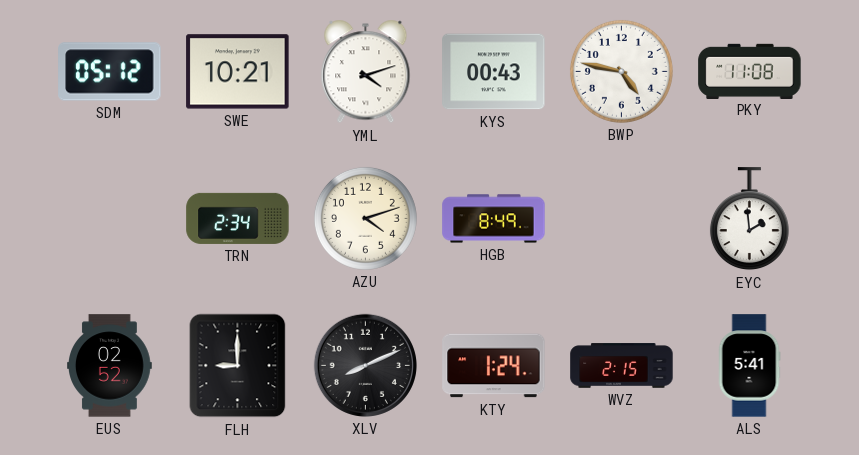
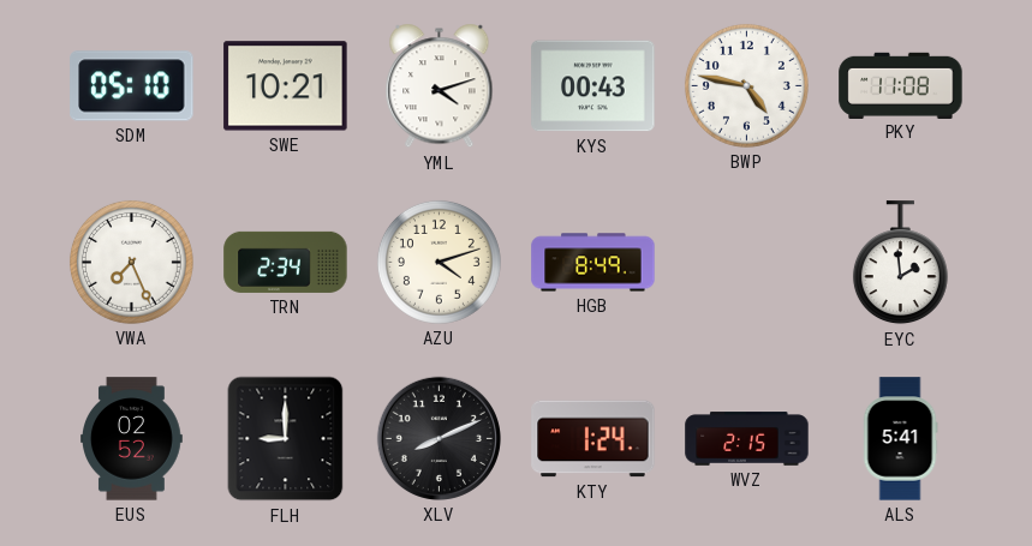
SDM: 05:12 -> 05:10 (132, 86)
VWA: none -> 7:26 (131, 262)
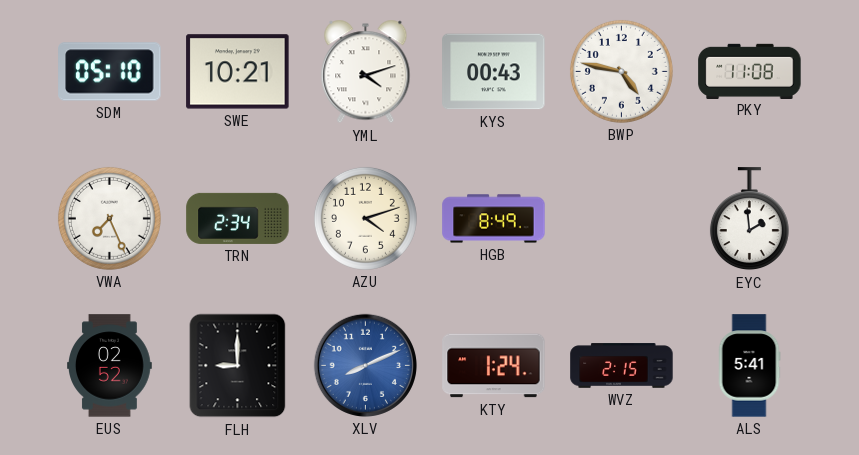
XLV dial: black -> blue (365, 365)
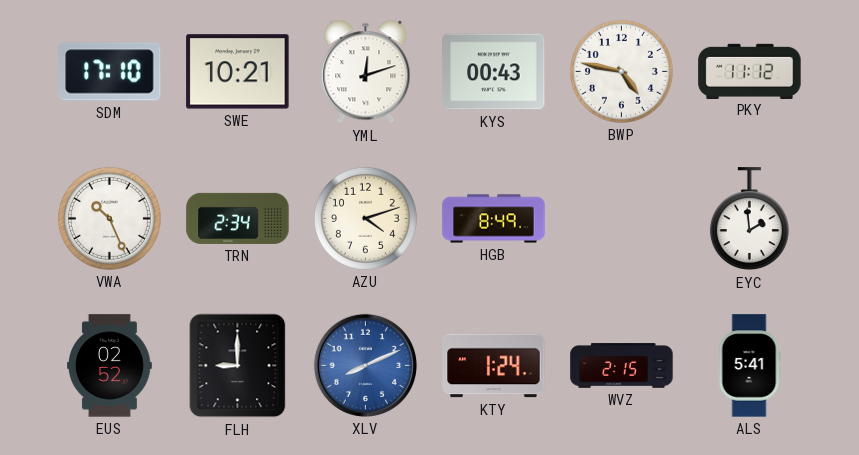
SDM: 05:10 -> 17:10 (110, 72)
YML: 4:12 -> 12:12 (366, 72)
PKY: 11:08 -> 11:12 (750, 71)
VWA: 7:26 -> 10:26 (109, 218)
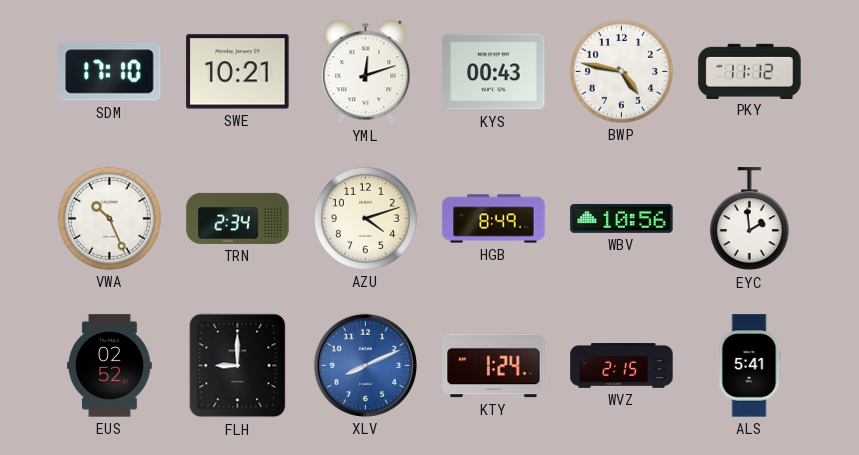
WBV: none -> 10:56 (622, 218)
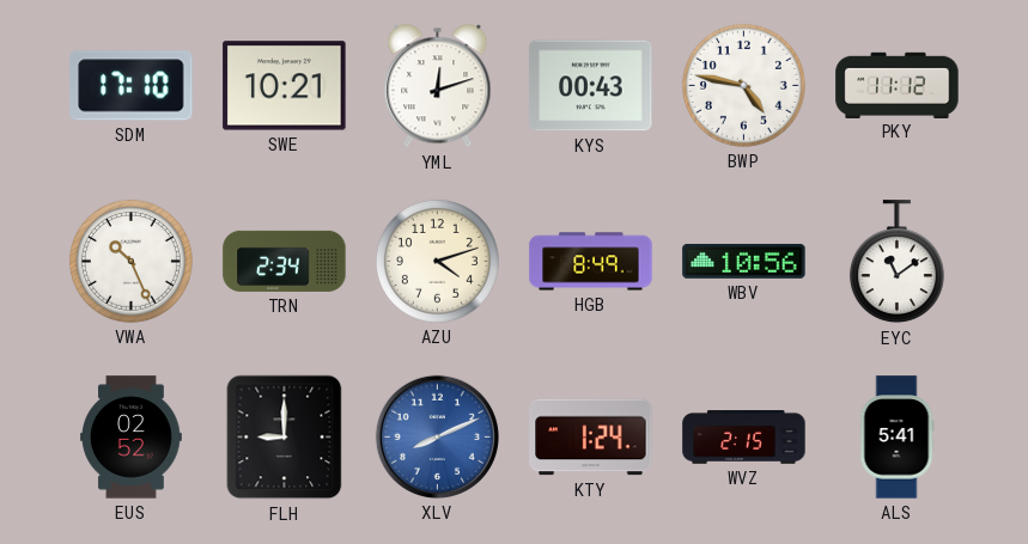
EYC: 1:59 -> 11:09 (896, 262)
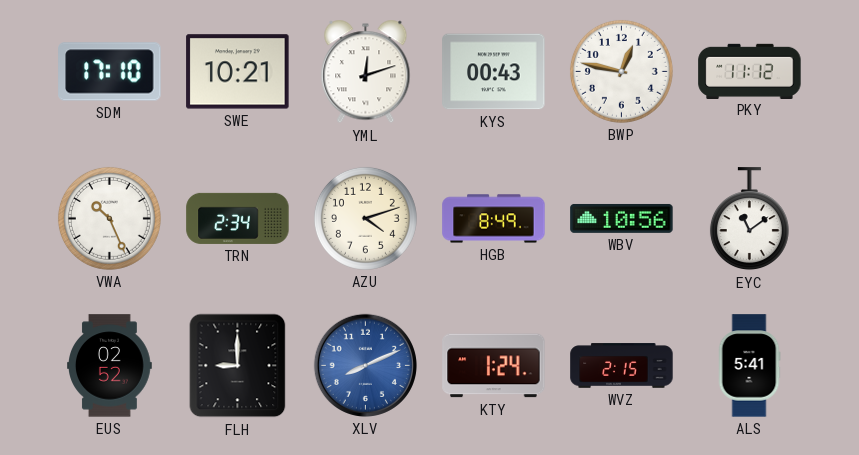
BWP: 4:47 -> 12:47 (621, 71)
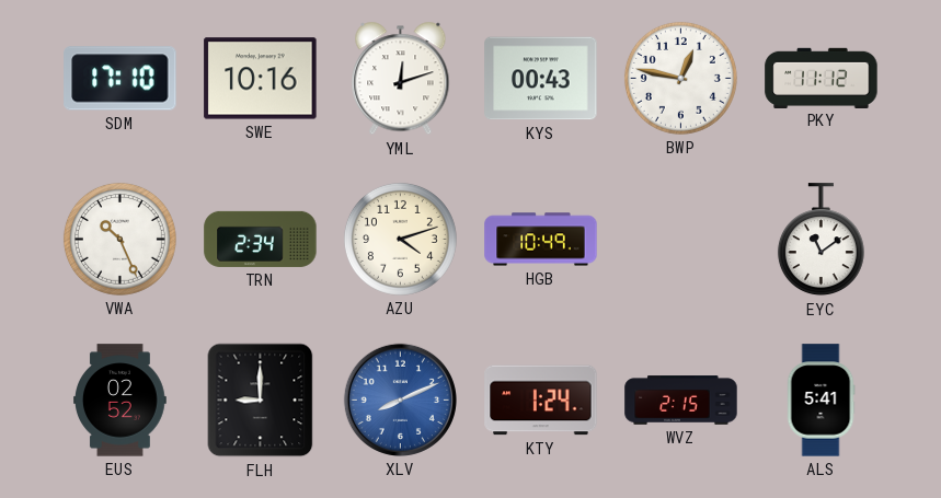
SWE: 10:21 -> 10:16 (261, 79)
HGB: 8:49 -> 10:49 (541, 240)
WBV: 10:56 -> none (622, 218)
